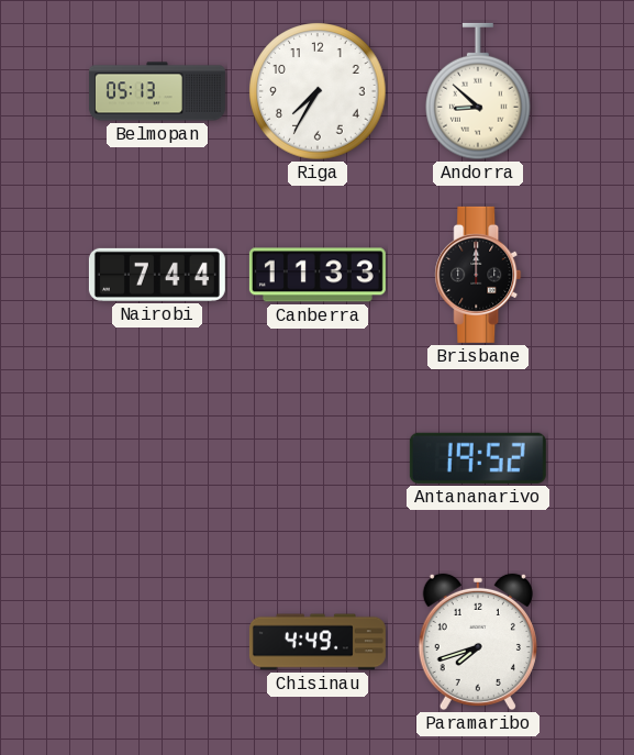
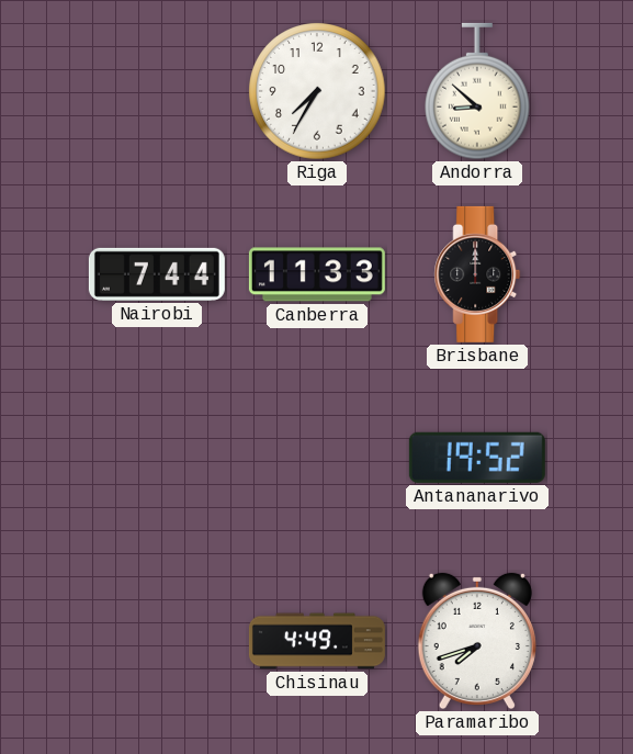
Belmopan: 05:13 -> none (157, 91)
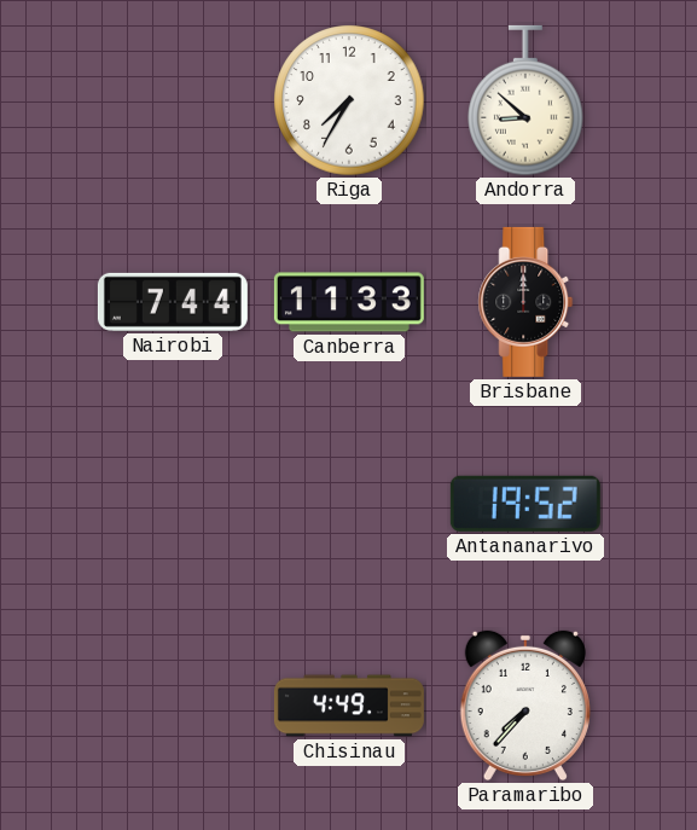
Paramaribo: 7:42 -> 7:37 (525, 706)
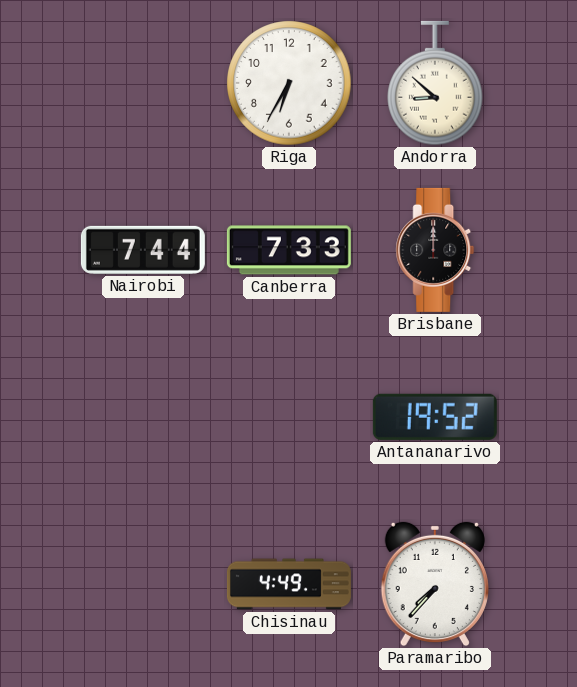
Riga: 7:35 -> 6:35 (289, 83)
Canberra: 11:33 -> 7:33 (289, 250)
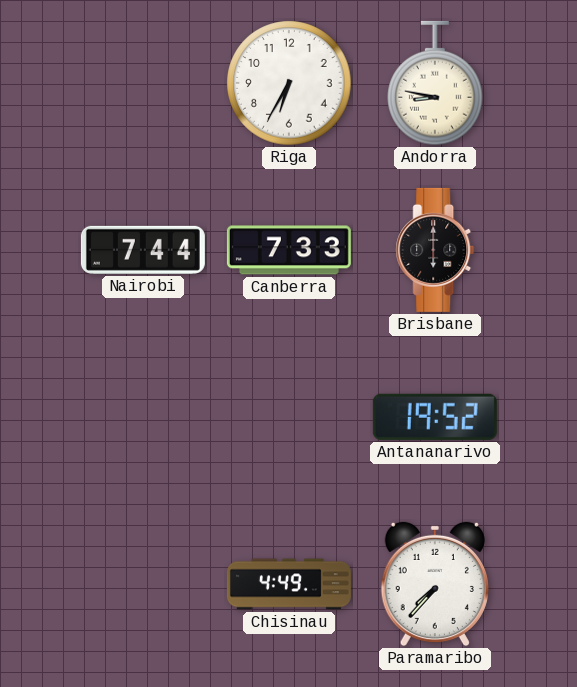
Andorra: 8:52 -> 8:47 (436, 83)
Brisbane: 12:00 -> 6:00 (435, 250)
